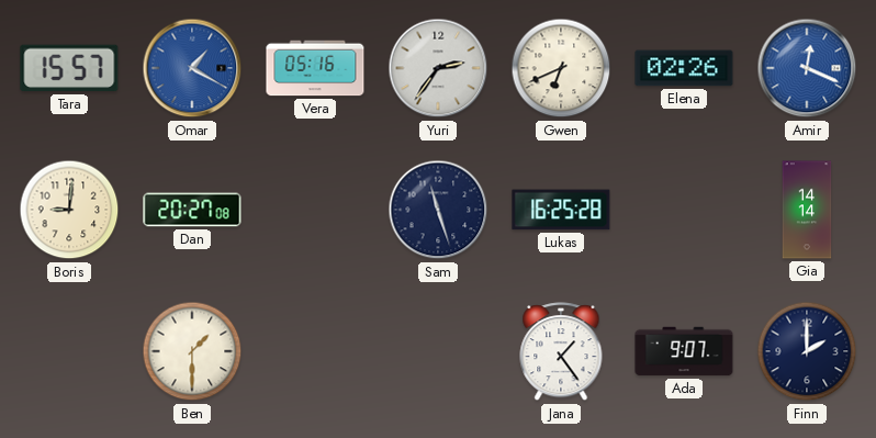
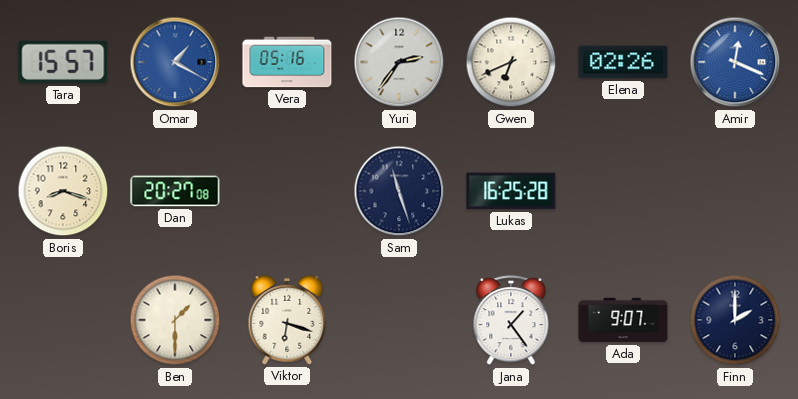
Boris: 9:01 -> 8:18 (63, 191)
Gia: 14:14 -> none (807, 210)
Viktor: none -> 6:18 (287, 320)
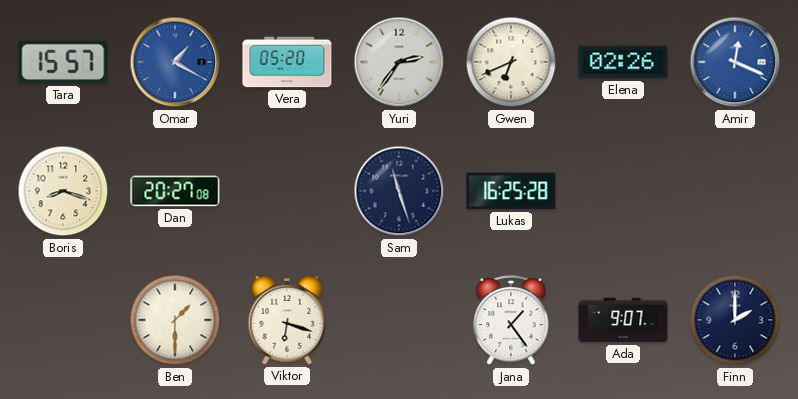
Vera: 05:16 -> 05:20 (287, 62)
